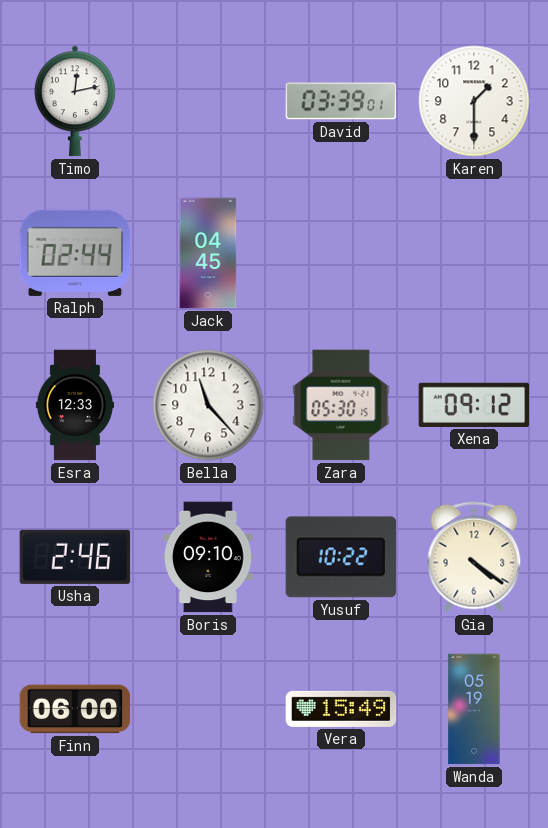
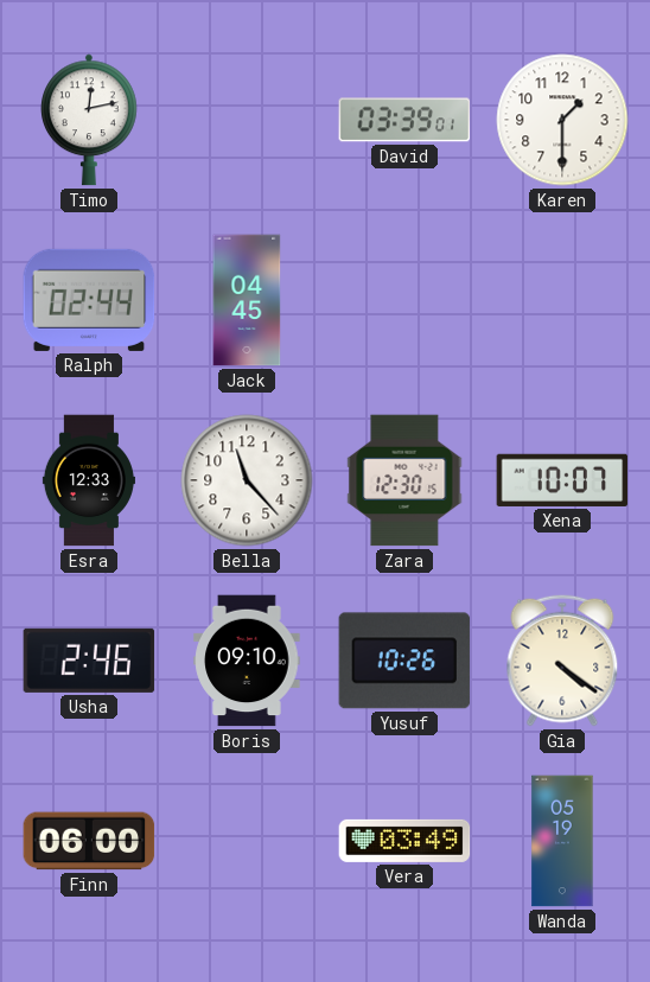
Zara: 05:30 -> 12:30 (404, 480)
Xena: 09:12 -> 10:07 (562, 480)
Yusuf: 10:22 -> 10:26 (404, 661)
Vera: 15:49 -> 03:49 (404, 841)
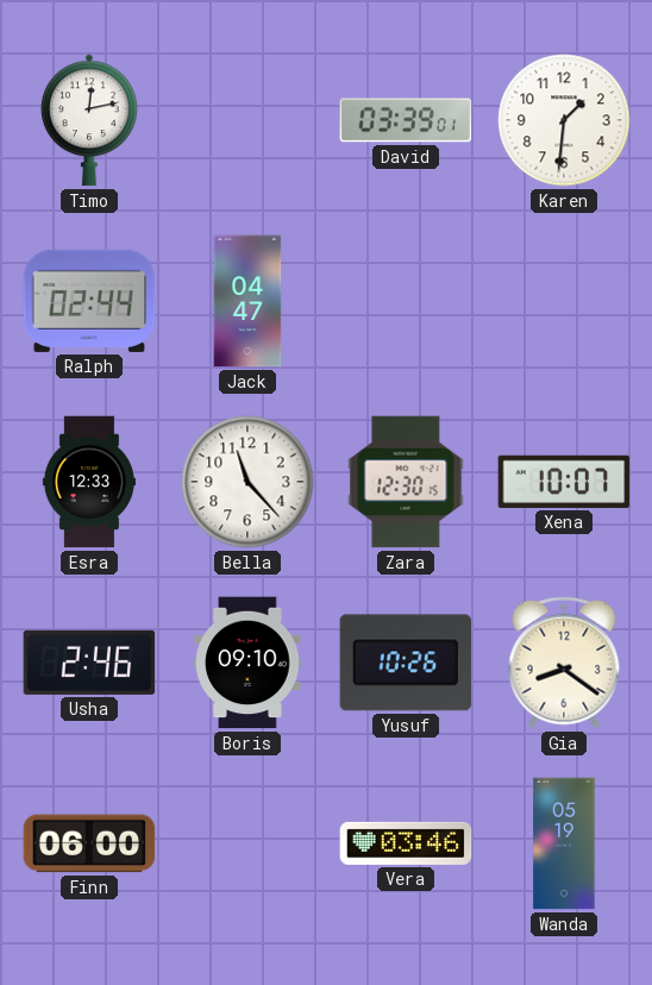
Karen: 1:30 -> 1:31 (564, 120)
Jack: 04:45 -> 04:47 (247, 301)
Gia: 4:21 -> 8:21 (564, 663)
Vera: 03:49 -> 03:46 (406, 843)
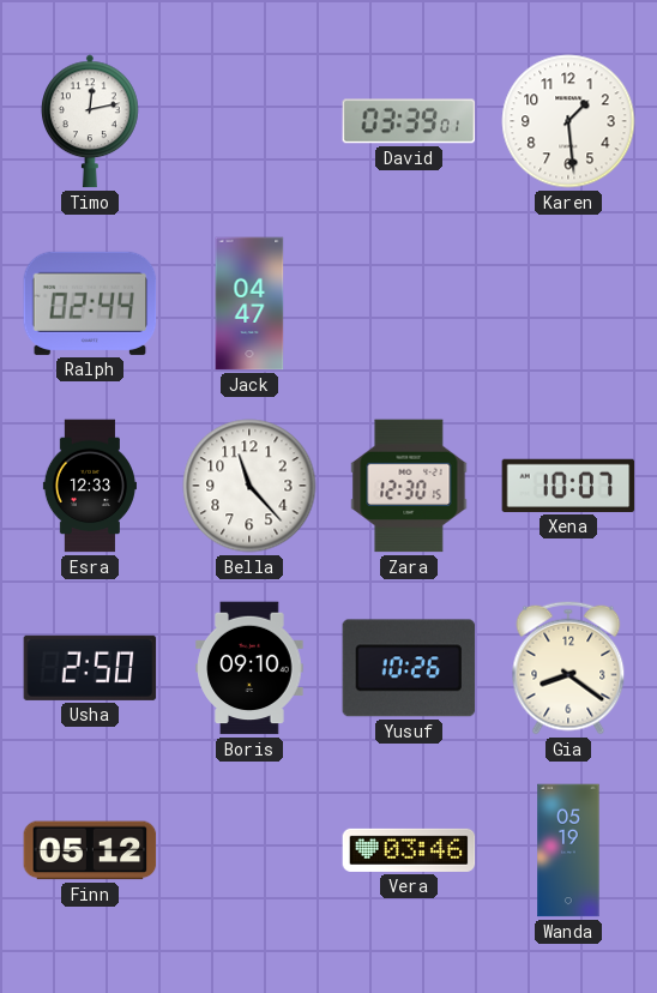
Karen: 1:31 -> 1:29 (568, 121)
Usha: 2:46 -> 2:50 (90, 668)
Finn: 06:00 -> 05:12 (90, 850)
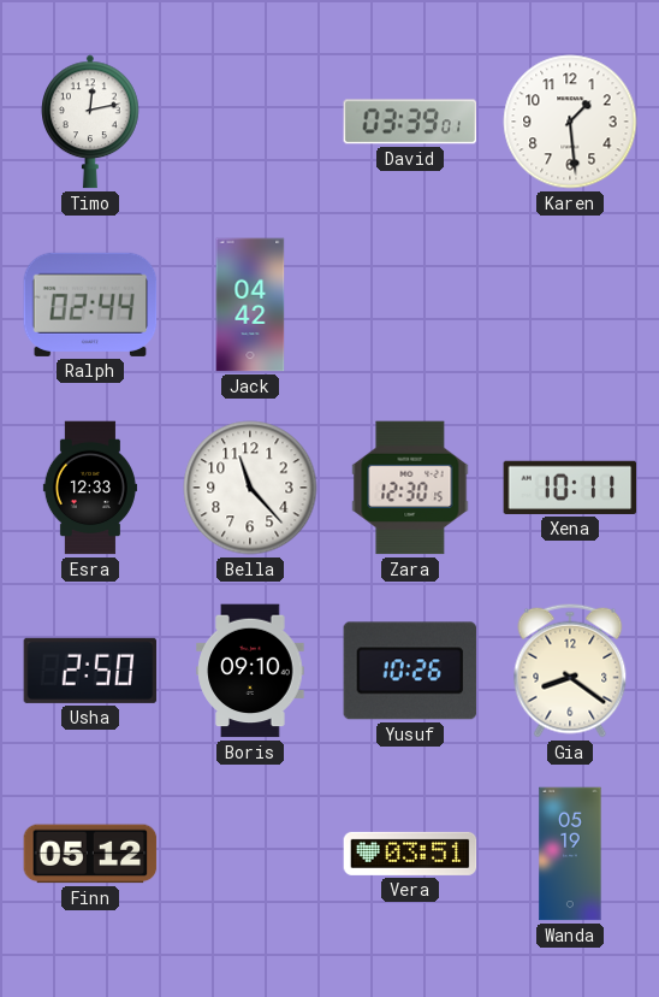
Jack: 04:47 -> 04:42 (250, 305)
Xena: 10:07 -> 10:11 (570, 488)
Vera: 03:46 -> 03:51 (410, 854)
